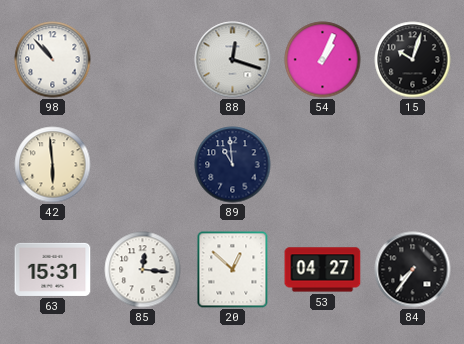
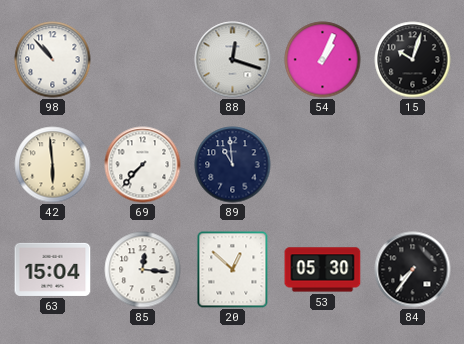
69: none -> 7:37 (143, 165)
63: 15:31 -> 15:04 (53, 269)
53: 04:27 -> 05:30 (323, 270)
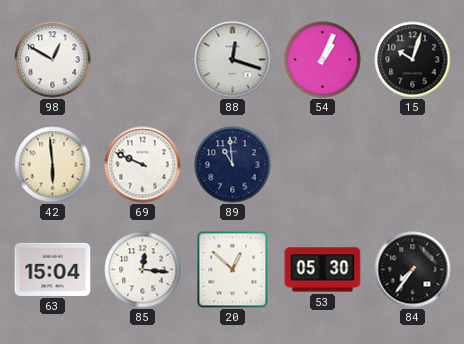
98: 10:53 -> 12:50 (53, 60)
69: 7:37 -> 9:49 (143, 165)
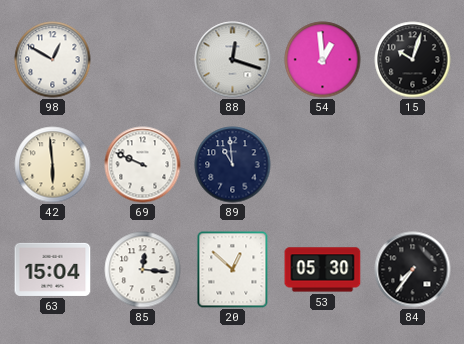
54: 1:04 -> 12:59 (323, 60)
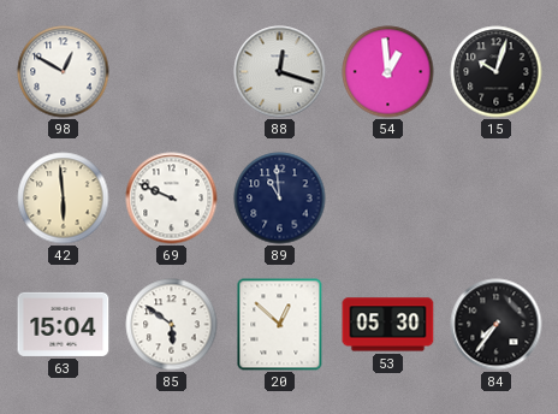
85: 12:16 -> 5:51 (172, 325)
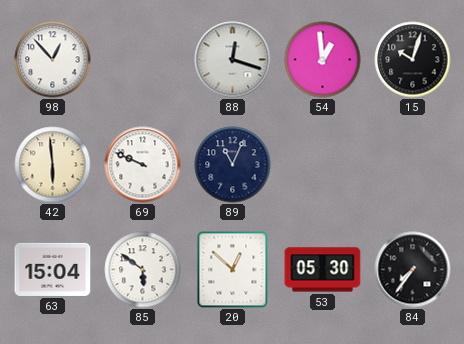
98: 12:50 -> 12:53 (53, 60)
89: 10:59 -> 11:04 (233, 165)
